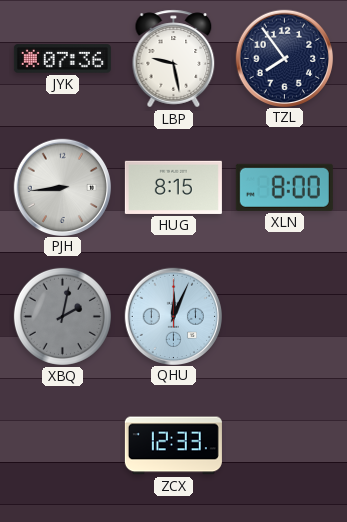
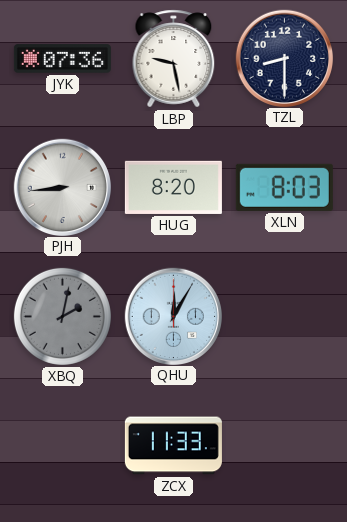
TZL: 7:54 -> 8:30 (284, 58)
HUG: 8:15 -> 8:20 (173, 187)
XLN: 8:00 -> 8:03 (284, 187)
QHU: 12:04 -> 12:05 (173, 316)
ZCX: 12:33 -> 11:33 (173, 446)
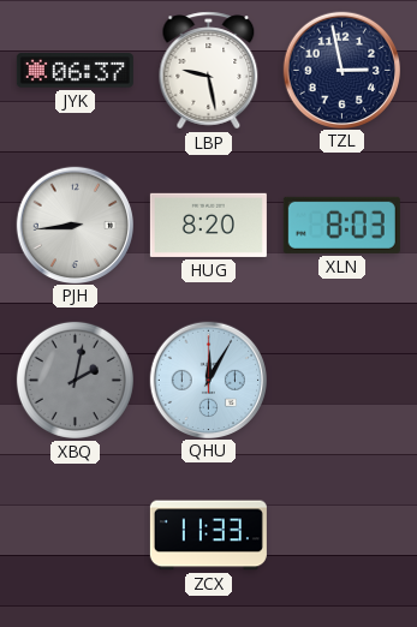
JYK: 07:36 -> 06:37 (75, 71)
TZL: 8:30 -> 2:58 (341, 70)
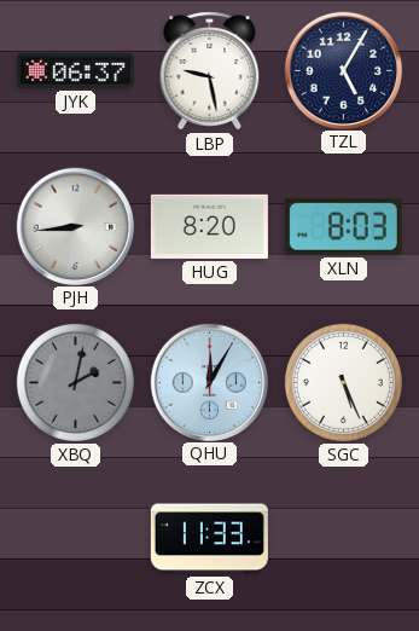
TZL: 2:58 -> 5:05 (343, 70)
SGC: none -> 5:26 (343, 382)
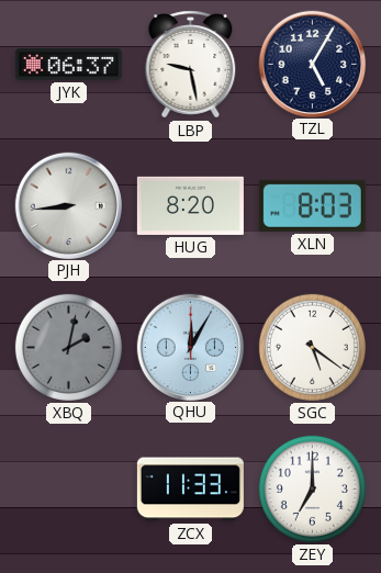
SGC: 5:26 -> 5:21 (312, 347)
ZEY: none -> 7:00 (312, 488)
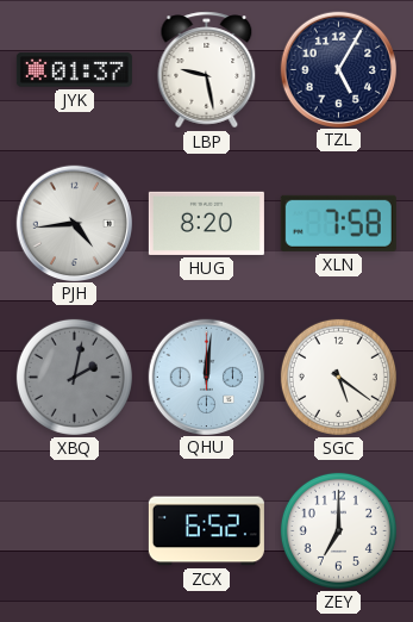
JYK: 06:37 -> 01:37 (74, 70)
PJH: 8:44 -> 4:44 (74, 223)
XLN: 8:03 -> 7:58 (338, 223)
QHU: 12:05 -> 12:01 (206, 377)
ZCX: 11:33 -> 6:52 (206, 531)
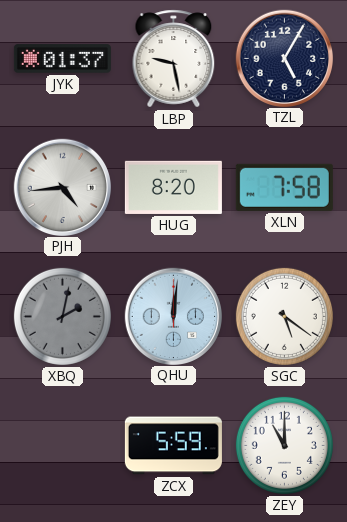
ZCX: 6:52 -> 5:59 (173, 446)
ZEY: 7:00 -> 11:00 (284, 445)
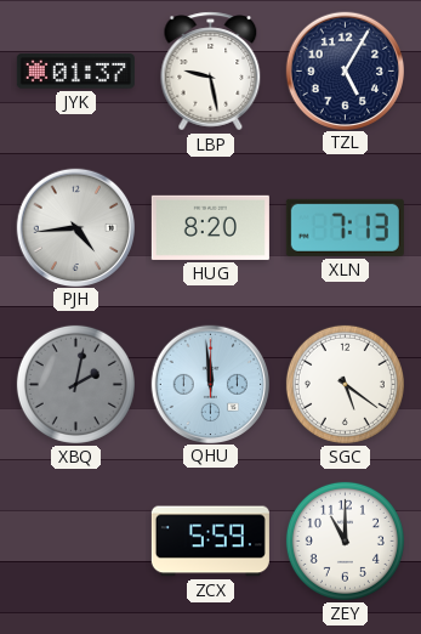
XLN: 7:58 -> 7:13 (345, 227)
QHU: 12:01 -> 11:59 (210, 384)
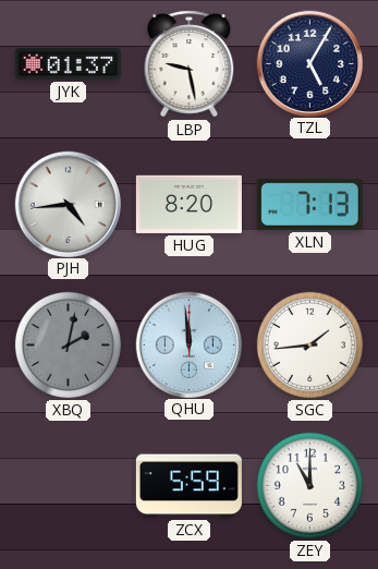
SGC: 5:21 -> 1:44 (309, 344)
